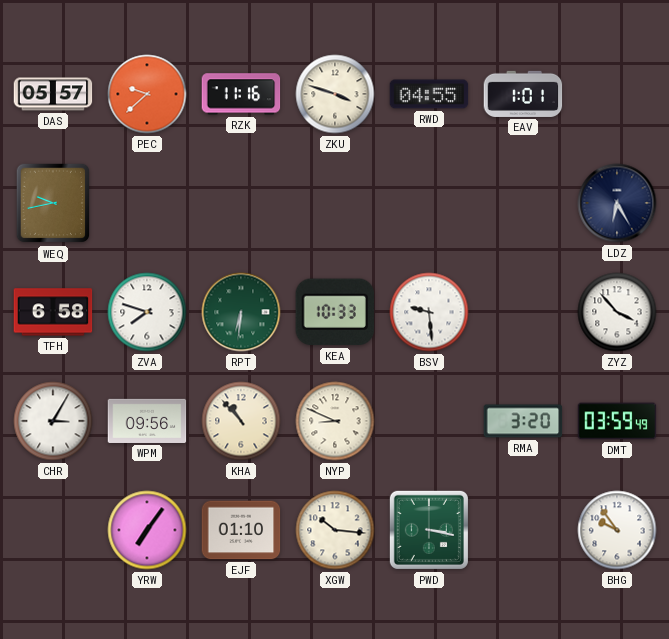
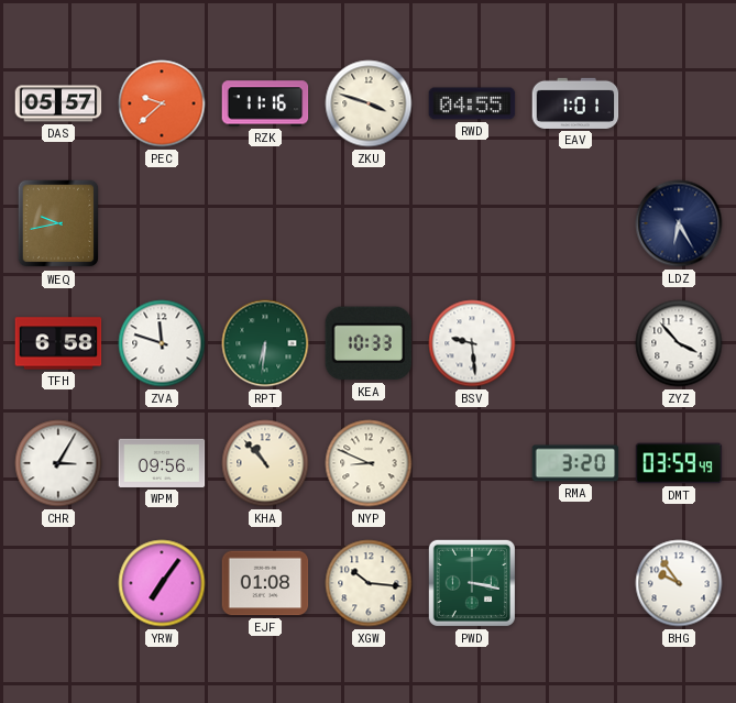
ZVA: 7:48 -> 11:48 (162, 343)
EJF: 01:10 -> 01:08 (265, 583)
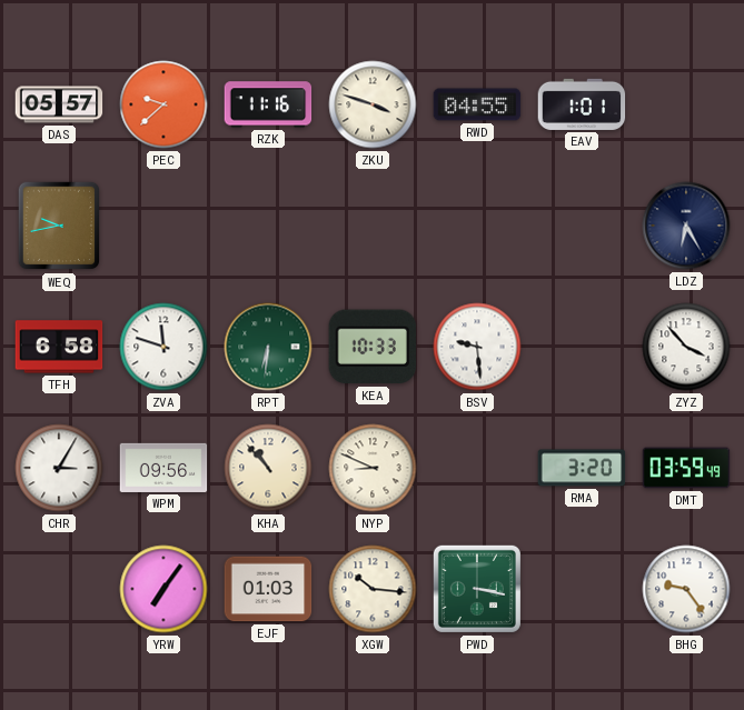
EJF: 01:08 -> 01:03 (268, 589)
BHG: 9:54 -> 9:24 (686, 589)
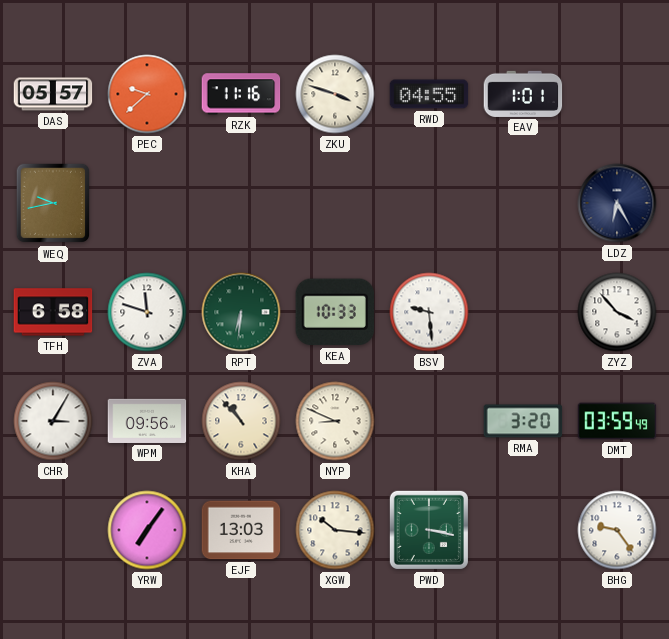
EJF: 01:03 -> 13:03 (241, 530)
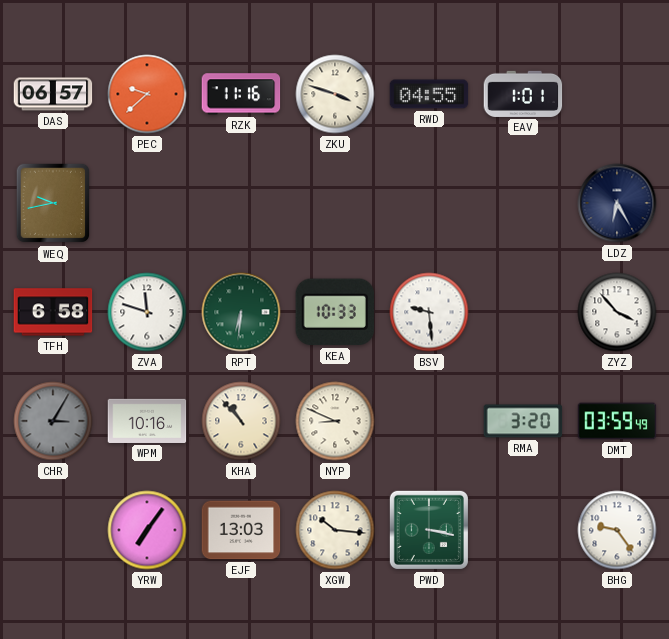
DAS: 05:57 -> 06:57 (53, 94)
CHR dial: white -> grey (53, 421)
WPM: 09:56 -> 10:16 (147, 421)
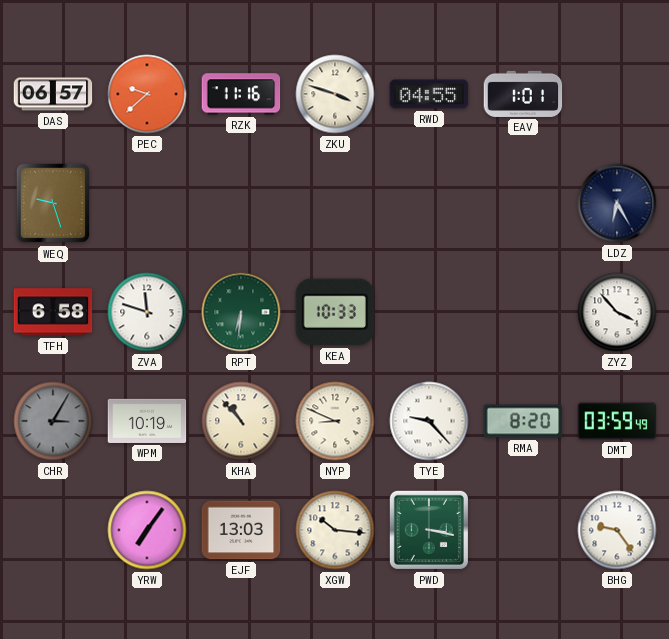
WEQ: 9:43 -> 9:27 (53, 203)
BSV: 9:29 -> none (429, 312)
WPM: 10:16 -> 10:19 (147, 421)
TYE: none -> 9:23 (429, 421)
RMA: 3:20 -> 8:20 (523, 421)
